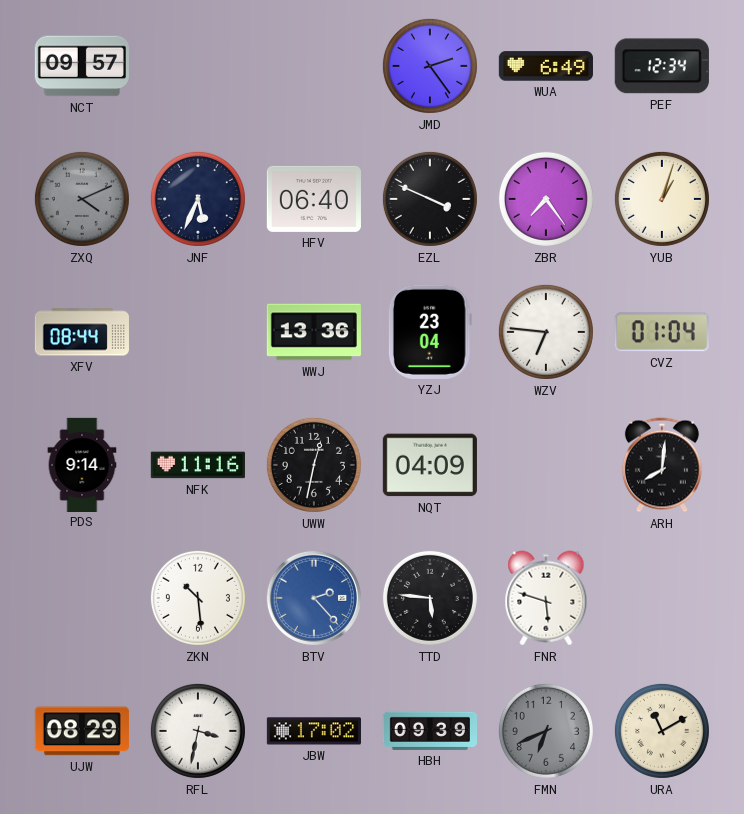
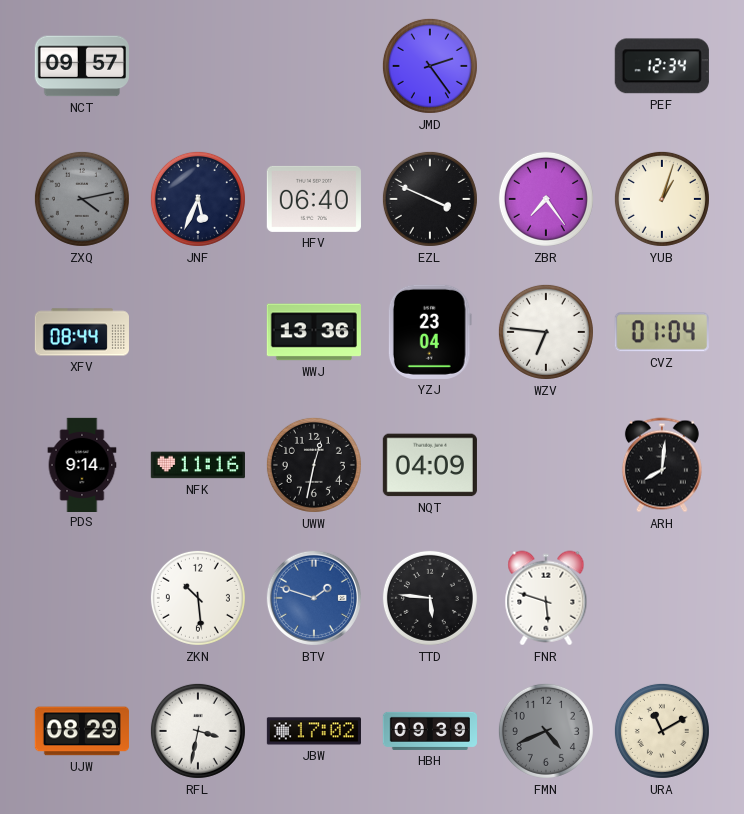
WUA: 6:49 -> none (546, 66)
ZXQ: 4:11 -> 4:13 (82, 199)
BTV: 2:23 -> 1:48 (314, 598)
FMN: 6:41 -> 4:41 (546, 731)
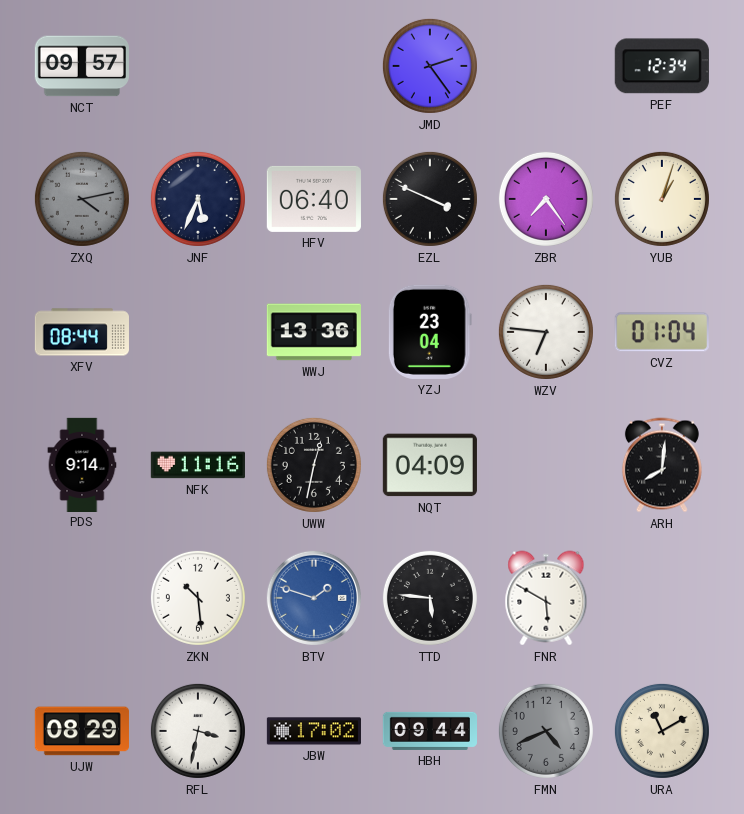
FNR: 5:48 -> 5:50 (546, 598)
HBH: 09:39 -> 09:44 (429, 731)
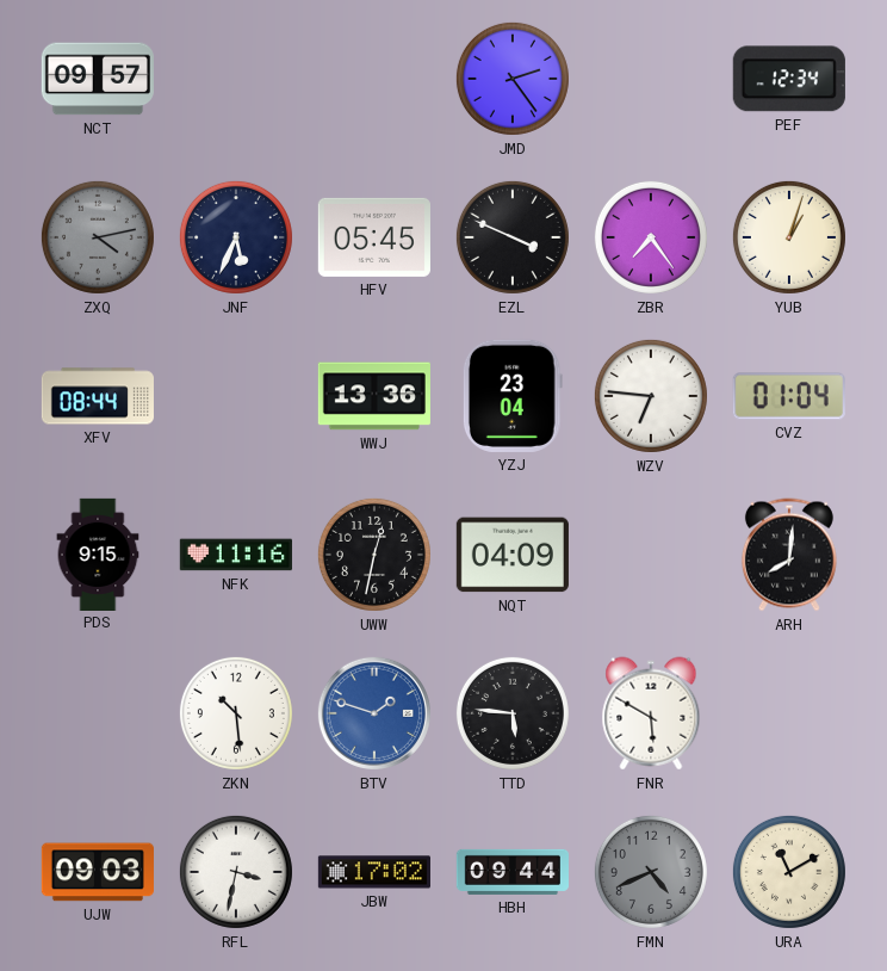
HFV: 06:40 -> 05:45 (374, 237)
PDS: 9:14 -> 9:15 (98, 553)
UJW: 08:29 -> 09:03 (98, 872)
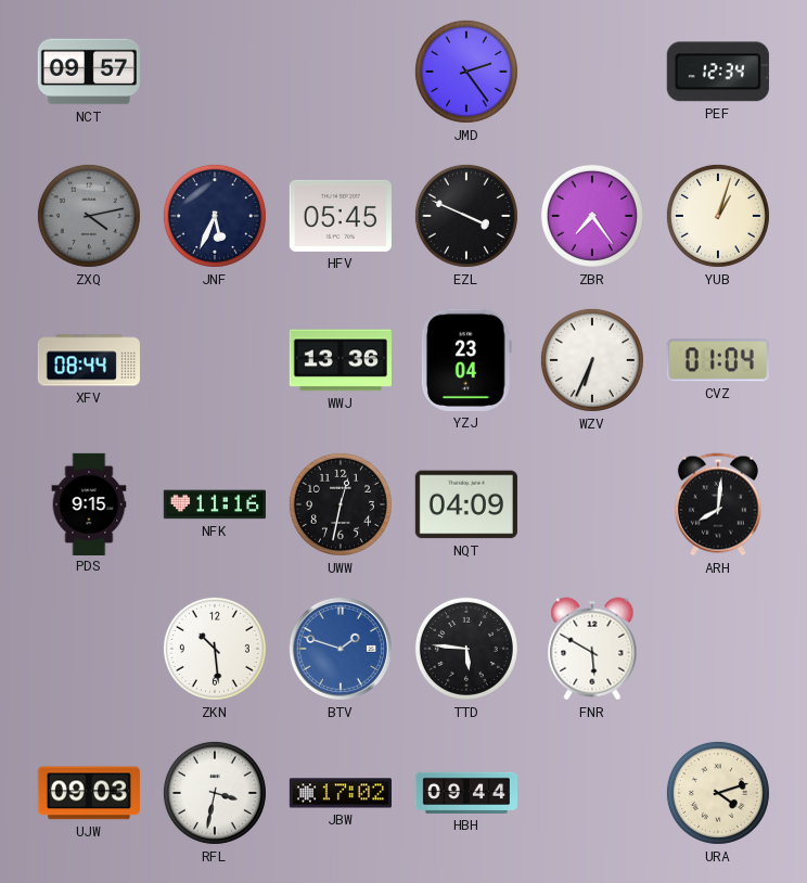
WZV: 6:46 -> 6:34 (592, 360)
FMN: 4:41 -> none (651, 872)
URA: 11:10 -> 4:12 (718, 793)
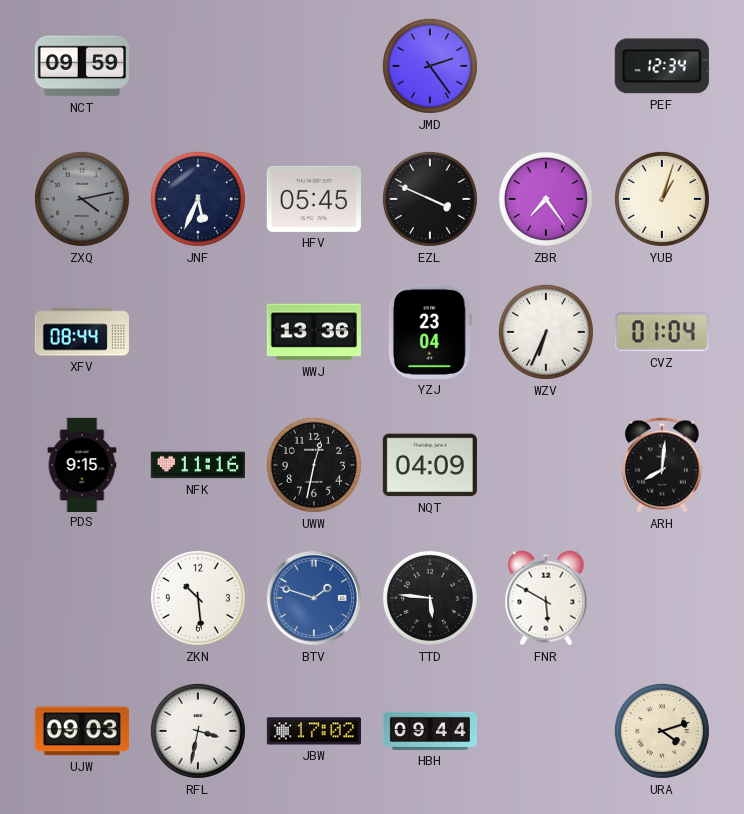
NCT: 09:57 -> 09:59 (82, 66)
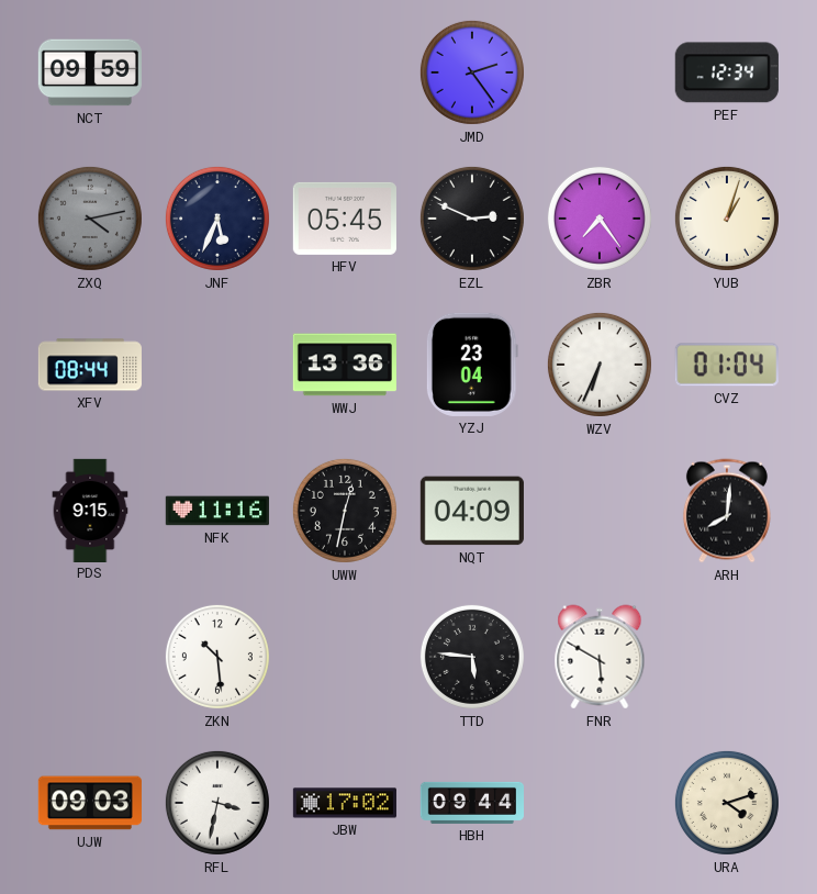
EZL: 3:49 -> 2:49 (472, 219)
BTV: 1:48 -> none (314, 598)
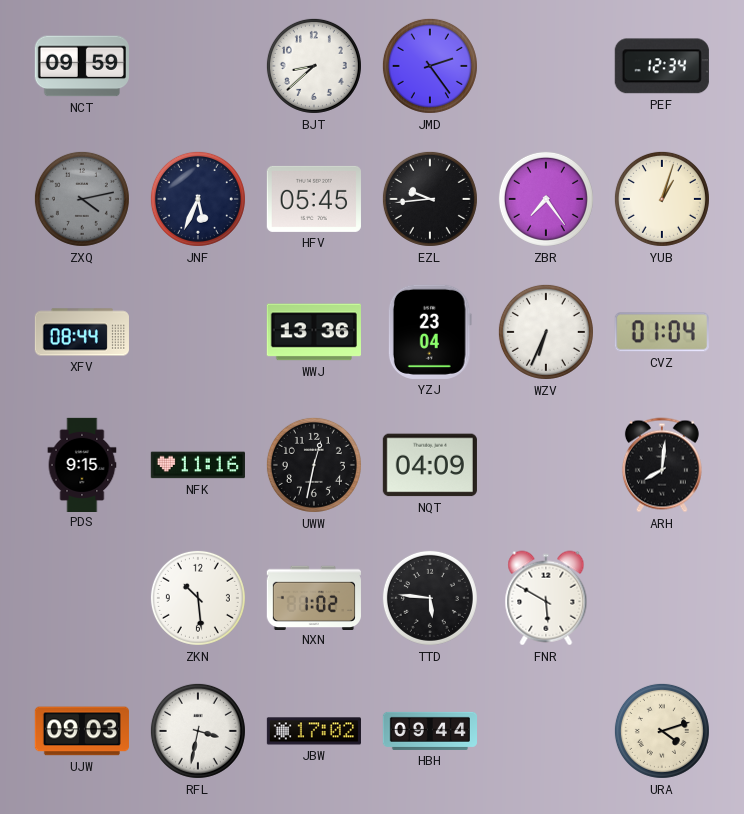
BJT: none -> 8:38 (314, 66)
EZL: 2:49 -> 9:44 (430, 199)
NXN: none -> 1:02 (314, 597)
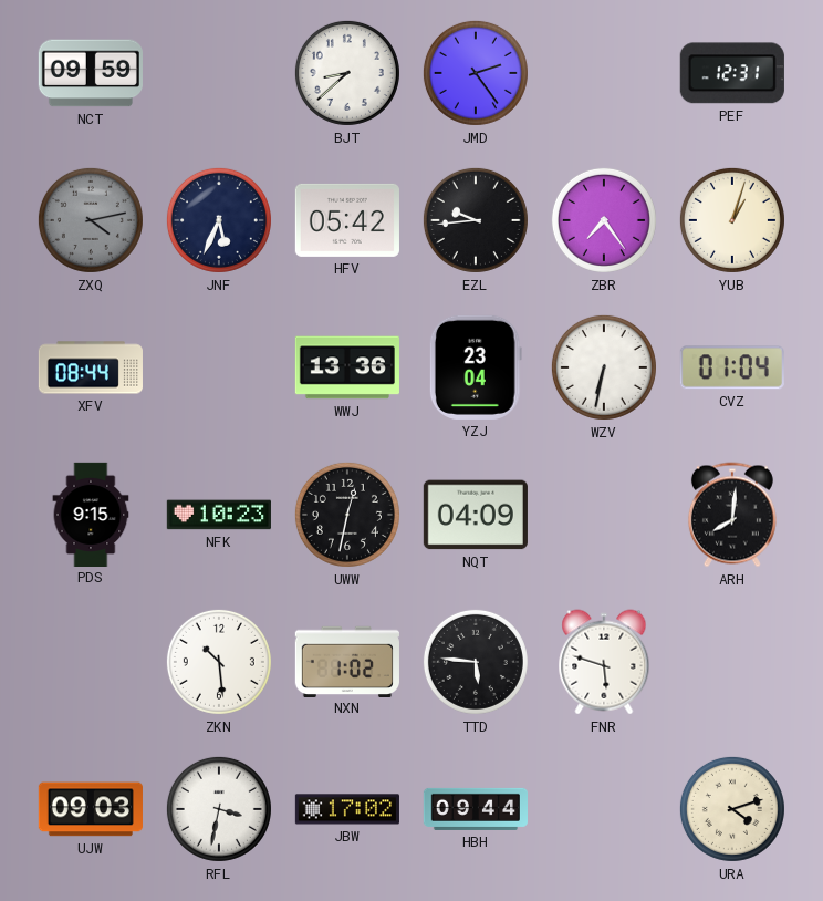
PEF: 12:34 -> 12:31 (732, 73)
HFV: 05:45 -> 05:42 (347, 220)
WZV: 6:34 -> 6:32 (604, 367)
NFK: 11:16 -> 10:23 (219, 515)
FNR: 5:50 -> 5:48 (604, 662)
